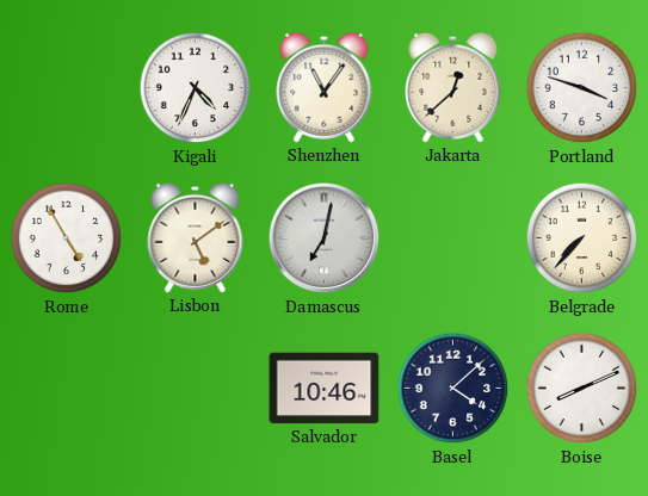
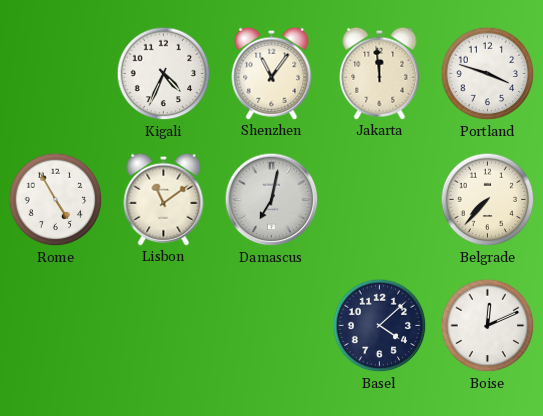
Jakarta: 12:38 -> 11:59 (380, 73)
Lisbon: 5:09 -> 11:09 (164, 199)
Salvador: 10:46 -> none (325, 389)
Boise: 8:11 -> 12:11 (488, 326)
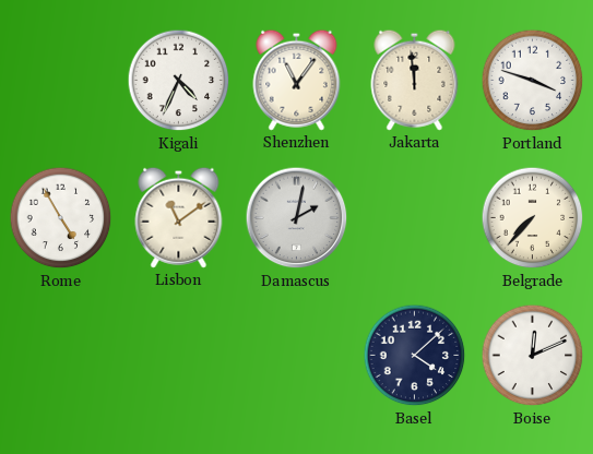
Damascus: 7:02 -> 2:02 (297, 218)
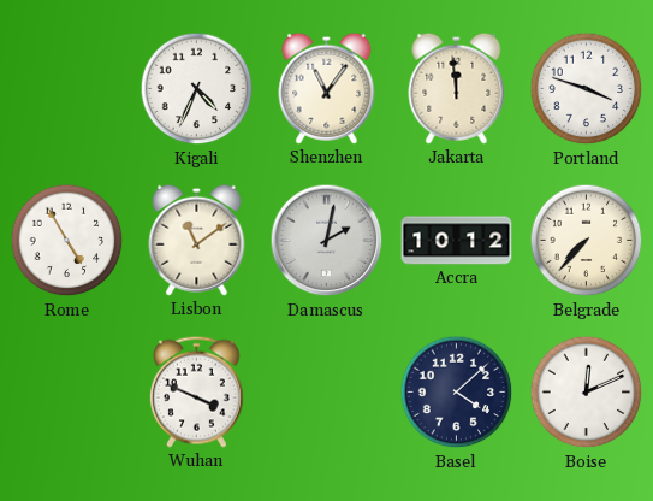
Accra: none -> 10:12 (457, 241)
Wuhan: none -> 3:49 (196, 391)
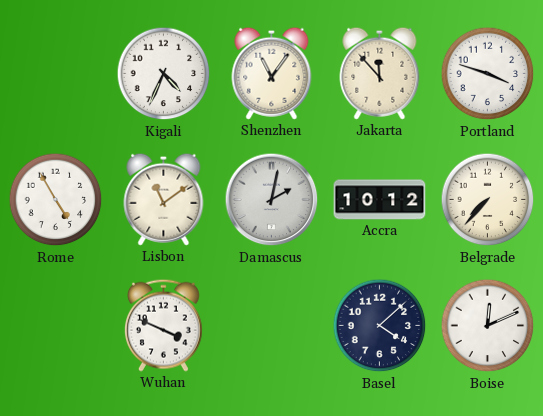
Jakarta: 11:59 -> 11:53 (380, 73)
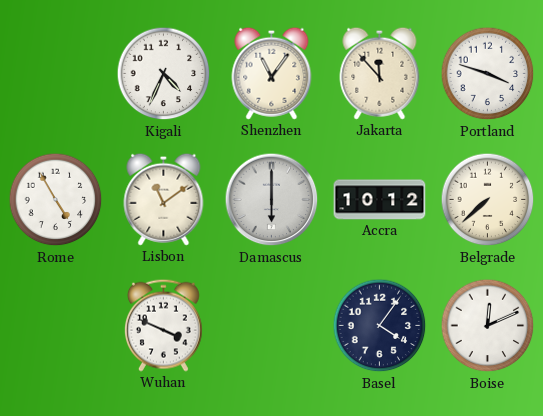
Damascus: 2:02 -> 6:00 (272, 200)
Belgrade: 7:37 -> 7:38 (488, 200)
Basel: 4:08 -> 4:06 (380, 326)
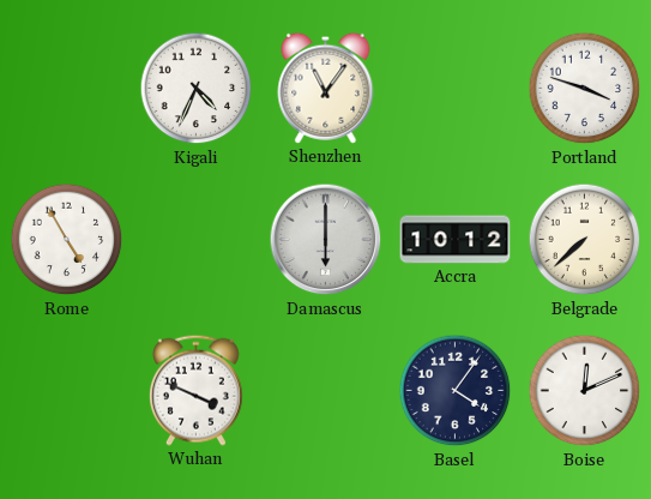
Jakarta: 11:53 -> none (380, 73)
Lisbon: 11:09 -> none (164, 199)
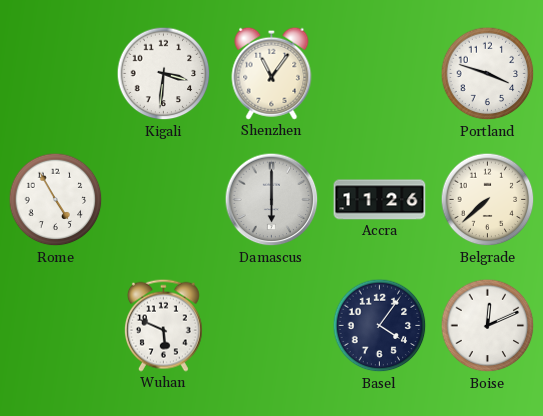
Kigali: 4:34 -> 3:31 (164, 74)
Accra: 10:12 -> 11:26 (380, 200)
Wuhan: 3:49 -> 5:49 (163, 325)
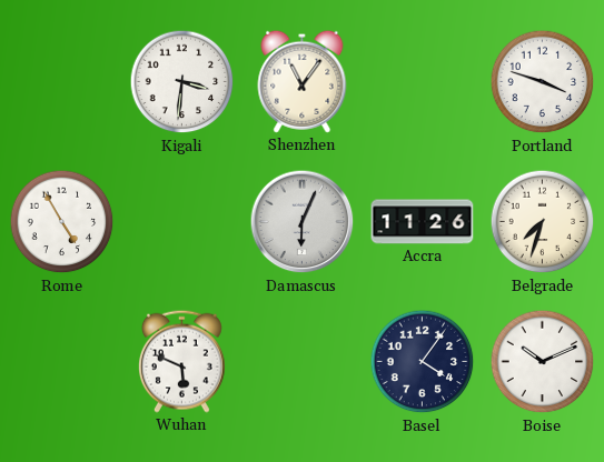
Damascus: 6:00 -> 6:04 (303, 222)
Belgrade: 7:38 -> 7:33 (543, 222)
Boise: 12:11 -> 10:11 (543, 362)
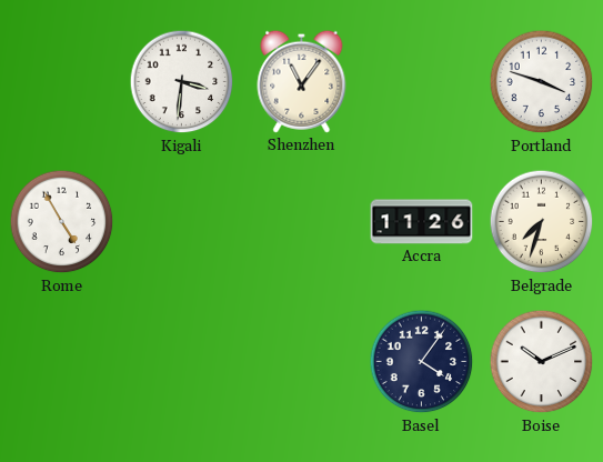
Damascus: 6:04 -> none (303, 222)
Wuhan: 5:49 -> none (181, 361)
